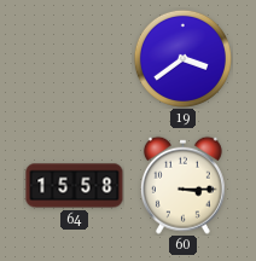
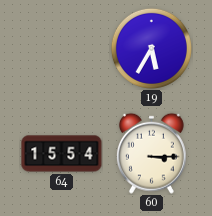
19: 3:39 -> 5:35 (151, 48)
64: 15:58 -> 15:54 (62, 154)
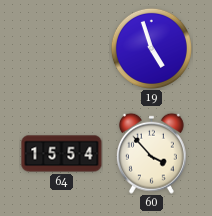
19: 5:35 -> 4:57 (151, 48)
60: 3:15 -> 3:53 (151, 153)
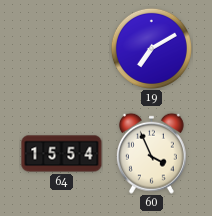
19: 4:57 -> 7:10 (151, 48)
60: 3:53 -> 3:56 (151, 153)
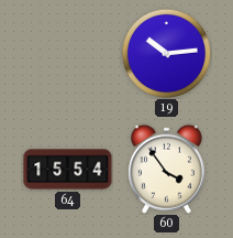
19: 7:10 -> 10:14 (166, 53)
60: 3:56 -> 3:54 (166, 169)
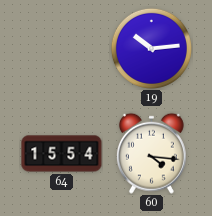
60: 3:54 -> 4:16 (151, 153)
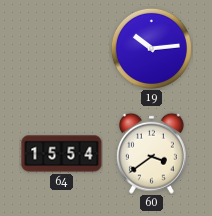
60: 4:16 -> 3:39 (151, 153)
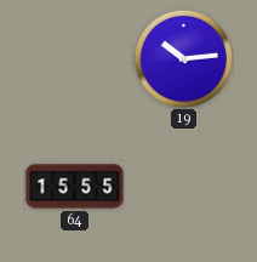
64: 15:54 -> 15:55 (75, 187)
60: 3:39 -> none (151, 153)
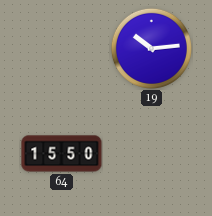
64: 15:55 -> 15:50 (62, 154)
